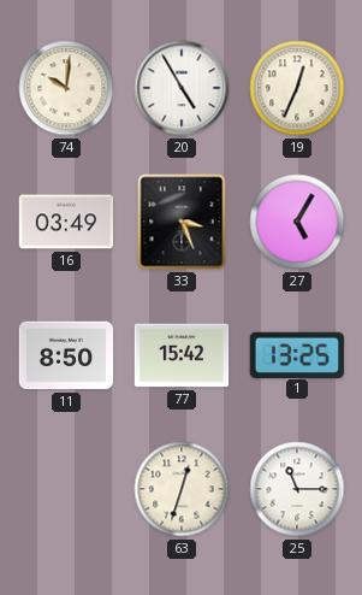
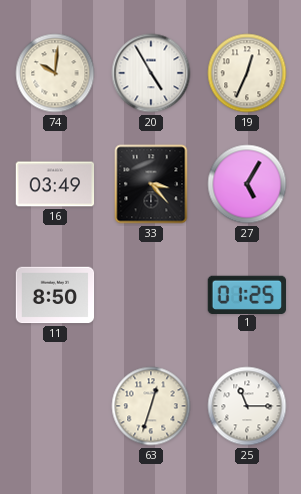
33: 3:26 -> 3:23 (151, 184)
77: 15:42 -> none (182, 355)
1: 13:25 -> 01:25 (247, 294)
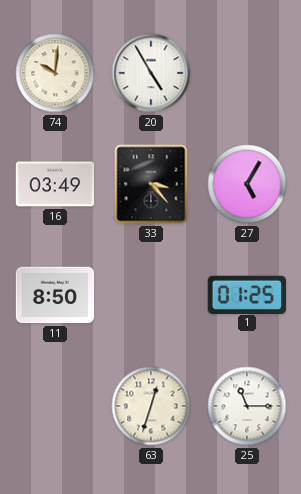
19: 12:34 -> none (247, 73)
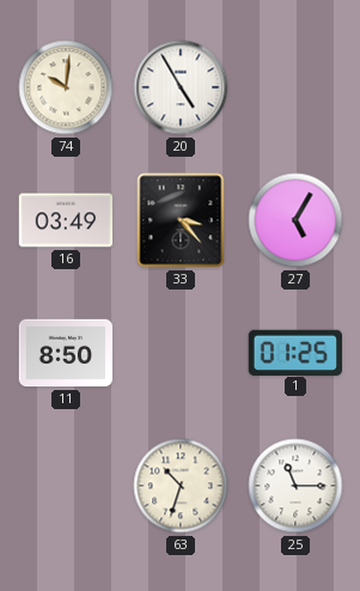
63: 12:33 -> 10:33 (181, 486)
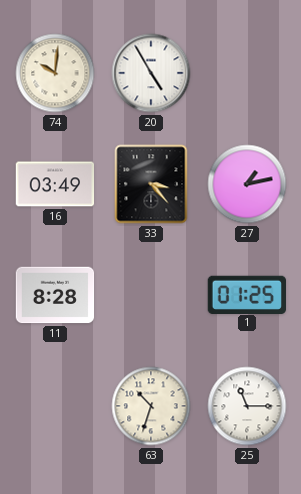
27: 5:05 -> 1:13 (247, 184)
11: 8:50 -> 8:28 (55, 295)
